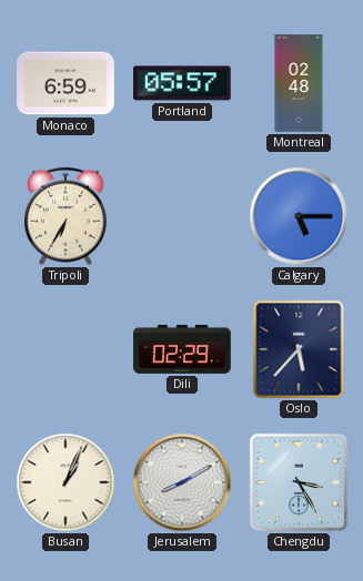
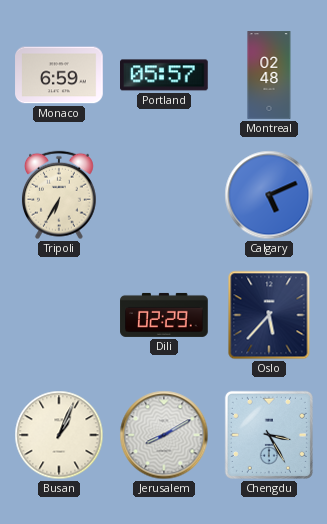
Calgary: 5:15 -> 5:11 (269, 195)
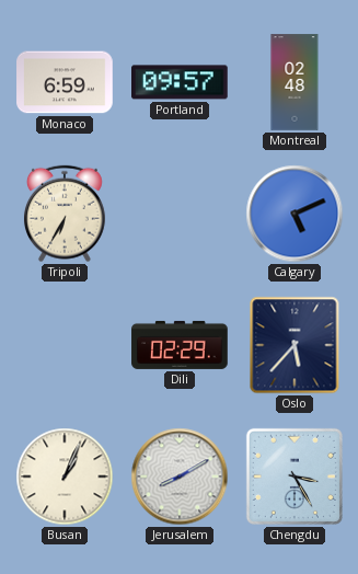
Portland: 05:57 -> 09:57 (181, 82)
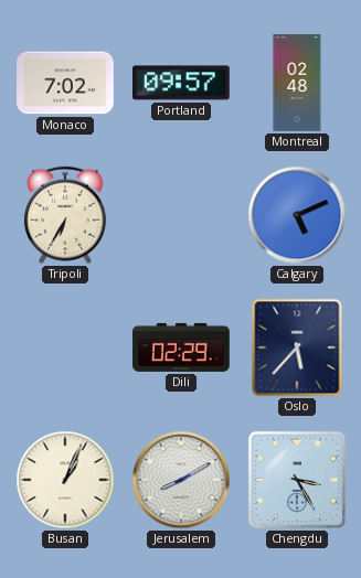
Monaco: 6:59 -> 7:02 (65, 83)
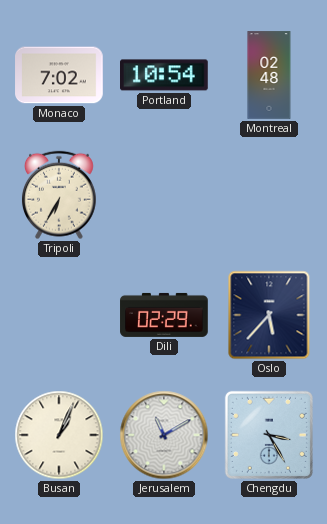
Portland: 09:57 -> 10:54 (165, 75)
Calgary: 5:11 -> none (297, 215)
Jerusalem: 8:10 -> 11:10 (164, 435)
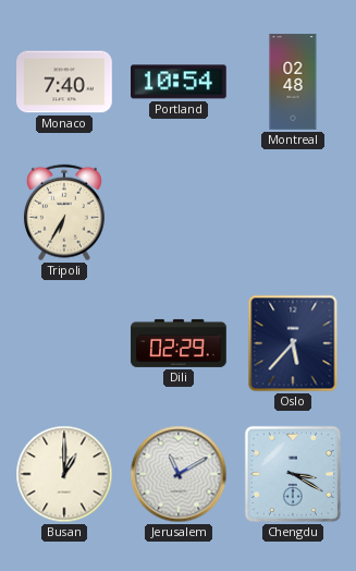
Monaco: 7:02 -> 7:40 (64, 82)
Busan: 1:04 -> 1:00 (64, 474)
Chengdu: 3:25 -> 3:20 (293, 474)
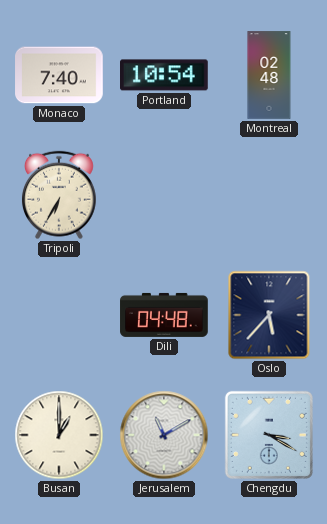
Dili: 02:29 -> 04:48 (164, 315)
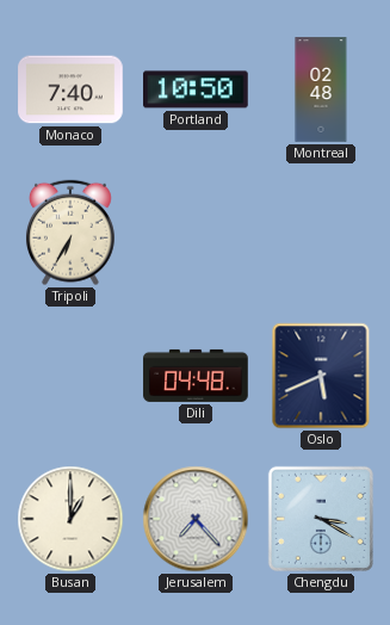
Portland: 10:54 -> 10:50 (197, 89)
Oslo: 5:37 -> 5:41 (321, 376)
Jerusalem: 11:10 -> 7:23 (196, 519)
